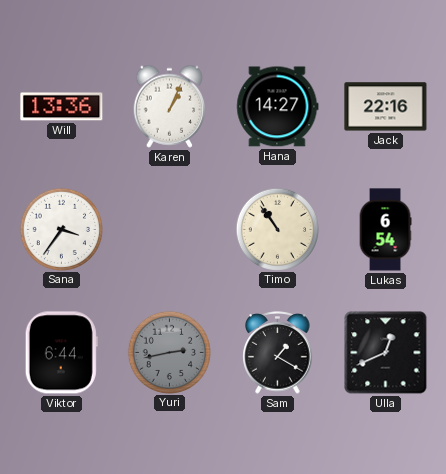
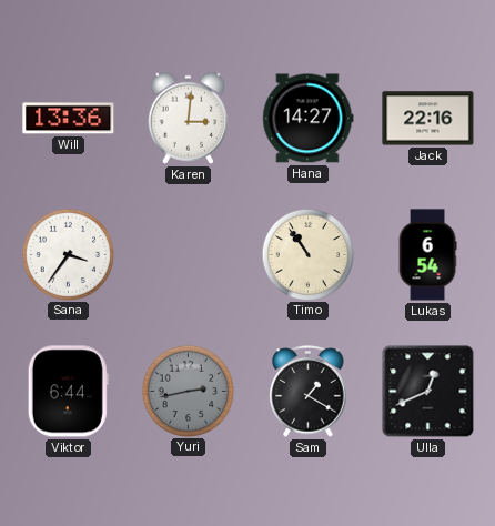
Karen: 1:04 -> 3:01 (189, 118)
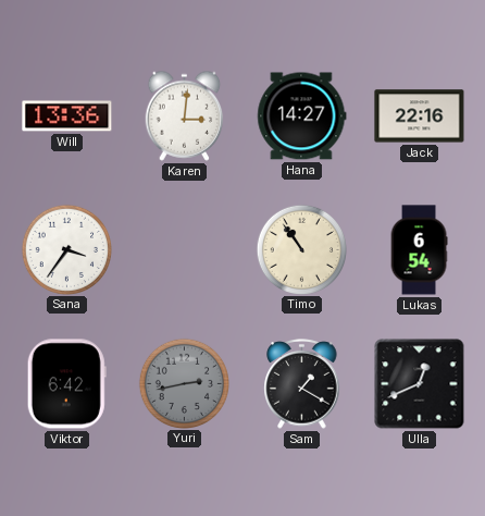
Viktor: 6:44 -> 6:42 (66, 384)
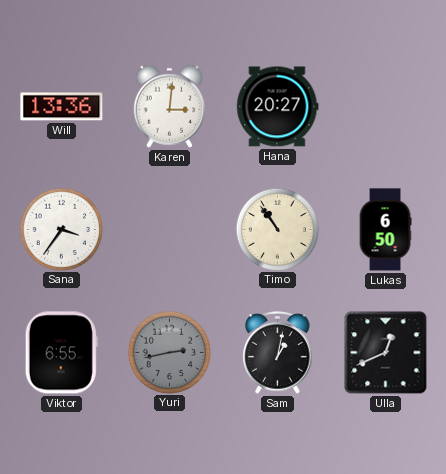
Hana: 14:27 -> 20:27 (278, 107)
Jack: 22:16 -> none (420, 116)
Lukas: 6:54 -> 6:50 (385, 230)
Viktor: 6:42 -> 6:55 (61, 353)
Sam: 1:20 -> 1:02 (278, 353)
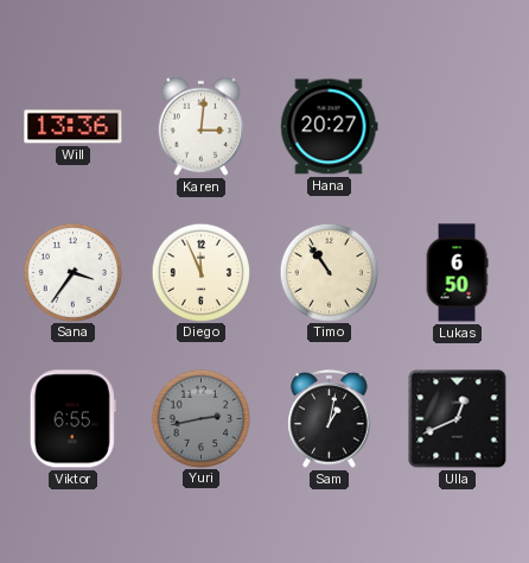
Diego: none -> 11:56 (200, 272)
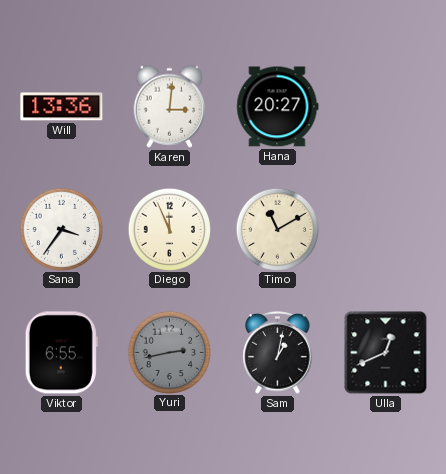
Timo: 10:54 -> 11:10 (277, 229)
Lukas: 6:50 -> none (457, 273)
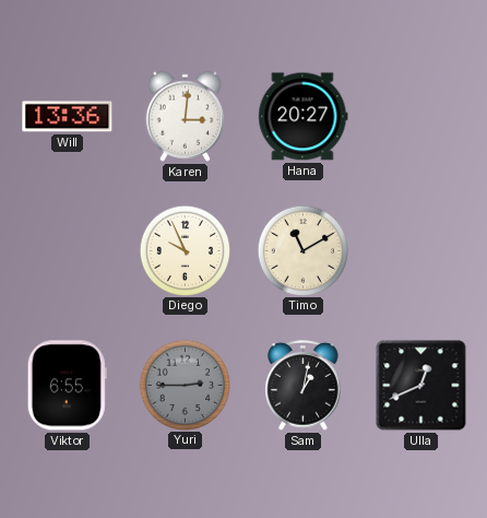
Sana: 3:36 -> none (61, 229)
Diego: 11:56 -> 9:56 (185, 250)
Yuri: 2:43 -> 2:45 (185, 385)
